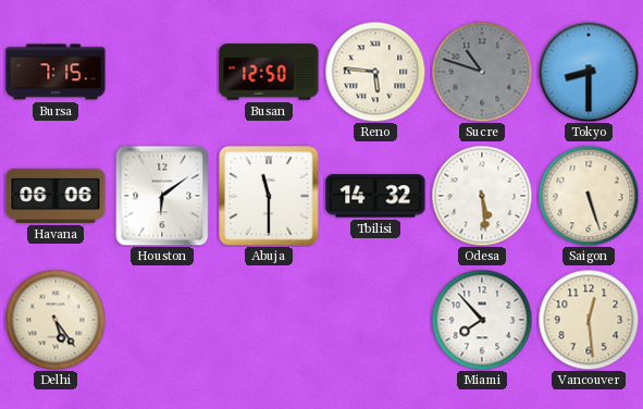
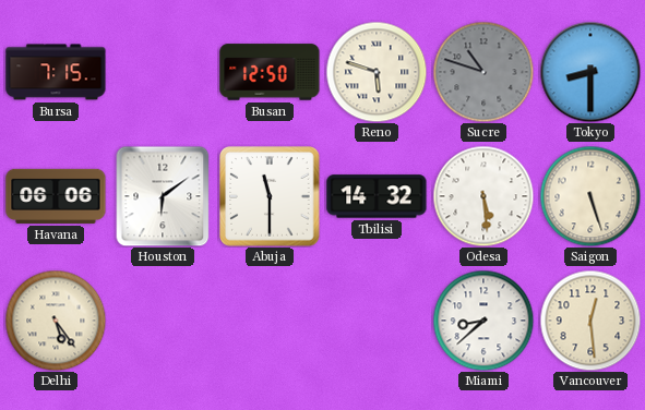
Reno: 5:46 -> 5:48 (377, 72)
Miami: 7:53 -> 8:38 (483, 321)
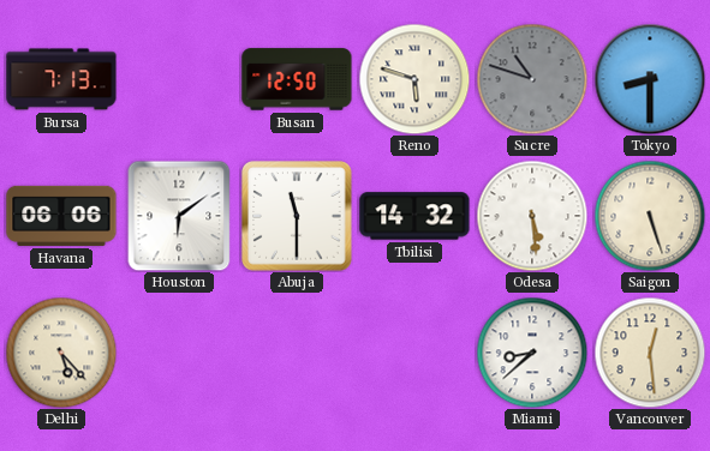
Bursa: 7:15 -> 7:13 (61, 79)
Delhi: 5:24 -> 5:23 (61, 353)
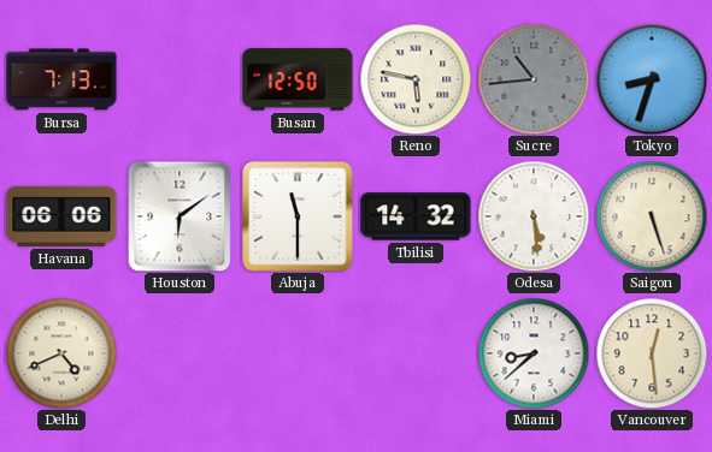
Reno: 5:48 -> 5:47 (416, 79)
Sucre: 10:48 -> 10:44 (534, 79)
Tokyo: 8:30 -> 8:33 (652, 79)
Delhi: 5:23 -> 4:41 (61, 353)
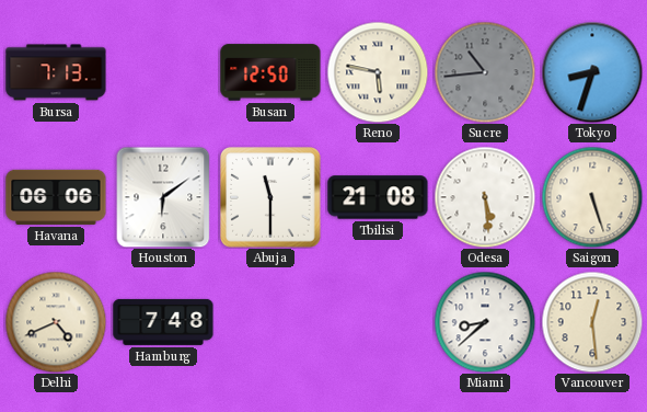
Tbilisi: 14:32 -> 21:08 (378, 197)
Hamburg: none -> 7:48 (163, 322)
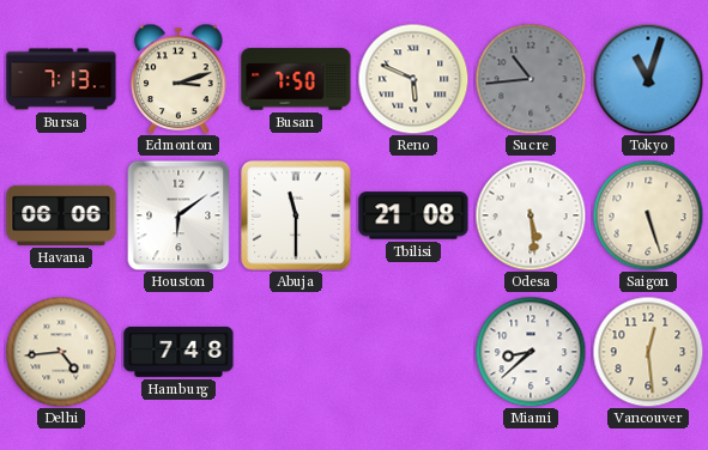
Edmonton: none -> 3:12 (178, 79)
Busan: 12:50 -> 7:50 (296, 79)
Reno: 5:47 -> 5:49 (413, 79)
Tokyo: 8:33 -> 11:03 (648, 79)
Delhi: 4:41 -> 4:44 (61, 352)
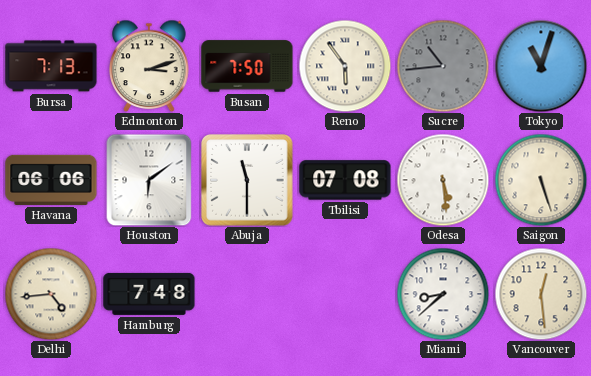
Reno: 5:49 -> 5:54 (345, 66)
Tbilisi: 21:08 -> 07:08 (345, 180)
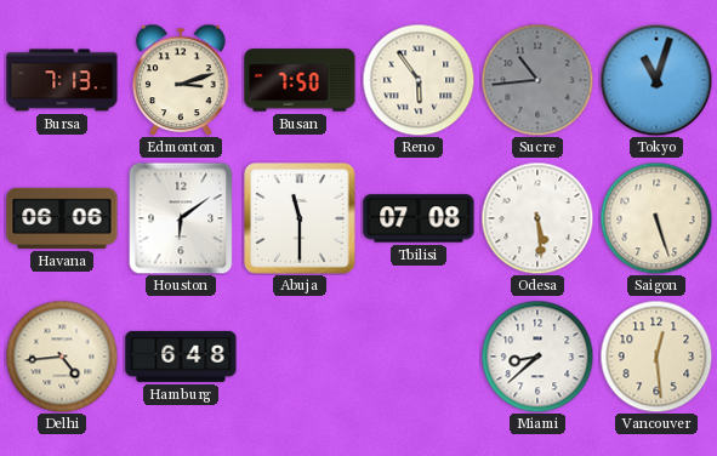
Hamburg: 7:48 -> 6:48 (181, 357)
